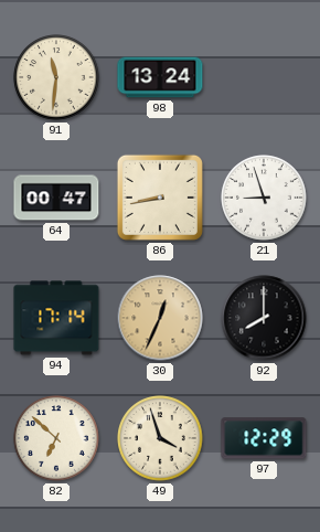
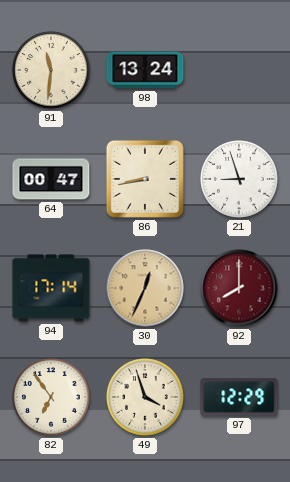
92 dial: black -> burgundy (239, 288)
82: 6:52 -> 6:54 (51, 397)
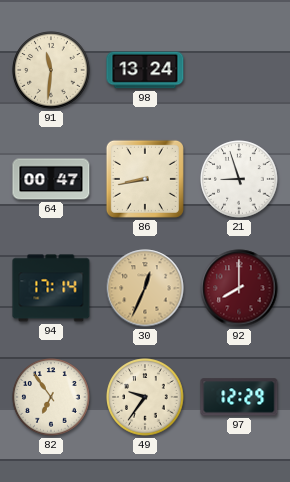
49: 3:57 -> 9:36 (145, 397)
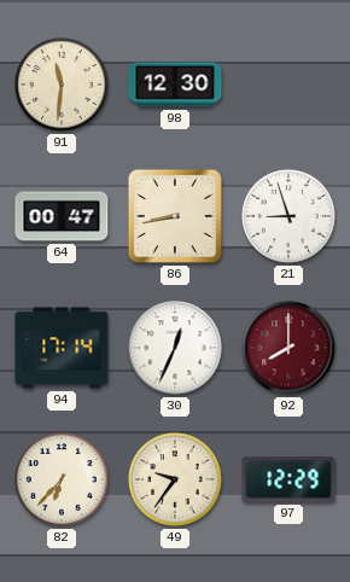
98: 13:24 -> 12:30 (175, 85)
30 dial: champagne -> white (175, 348)
82: 6:54 -> 6:37 (62, 479)
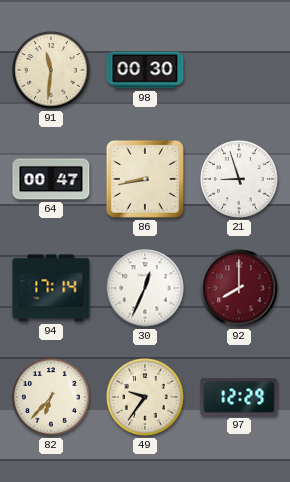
98: 12:30 -> 00:30 (145, 70)
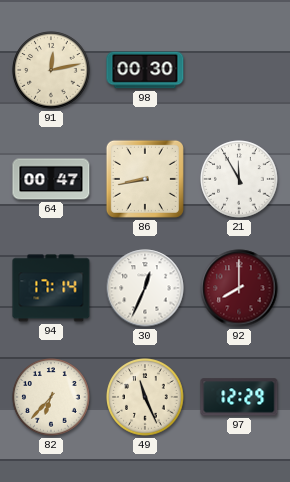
91: 11:31 -> 12:13 (51, 70)
21: 8:57 -> 11:55 (239, 179)
49: 9:36 -> 11:26 (145, 397)
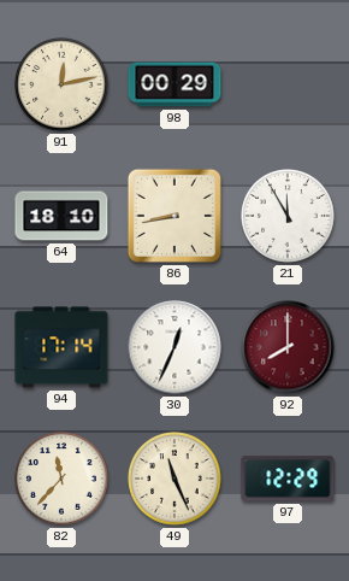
98: 00:30 -> 00:29 (174, 84)
64: 00:47 -> 18:10 (61, 216)
82: 6:37 -> 11:37 (61, 479)
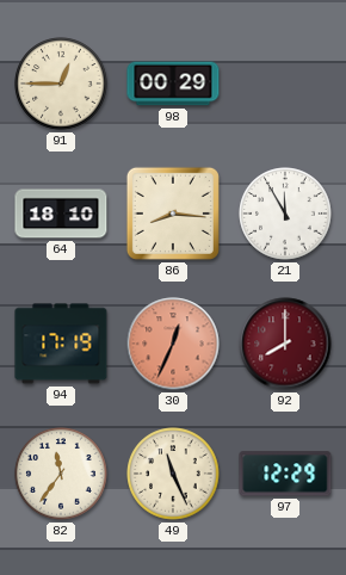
91: 12:13 -> 12:45 (61, 84)
86: 8:43 -> 8:16 (173, 214)
94: 17:14 -> 17:19 (61, 344)
30 dial: white -> salmon (173, 344)
82: 11:37 -> 11:36 (61, 474)
